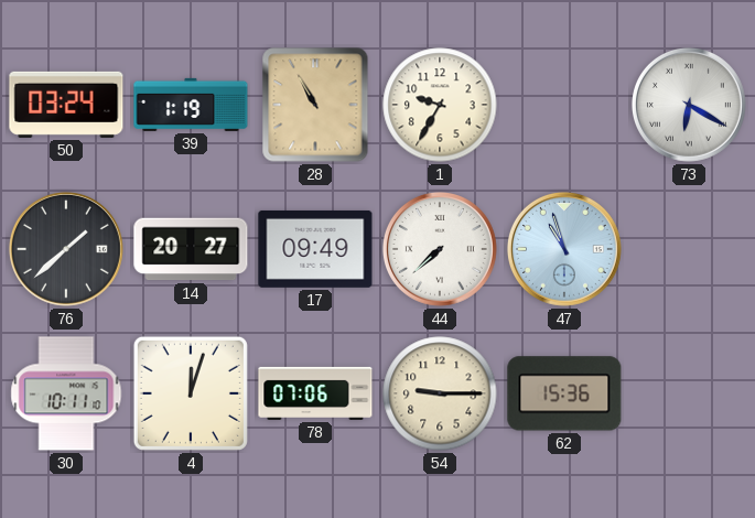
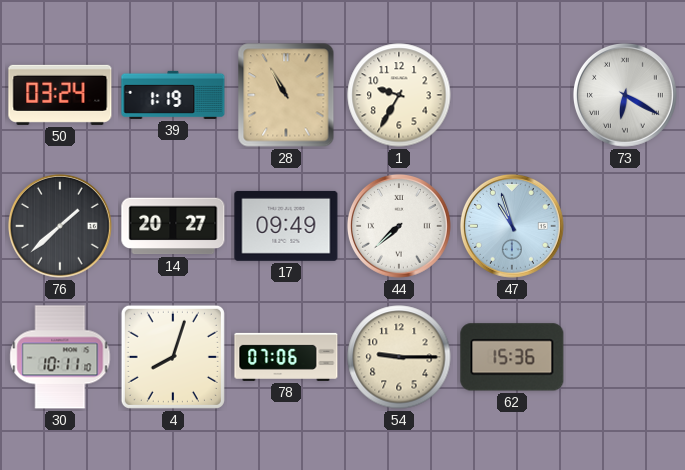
4: 12:03 -> 8:03 (173, 357)
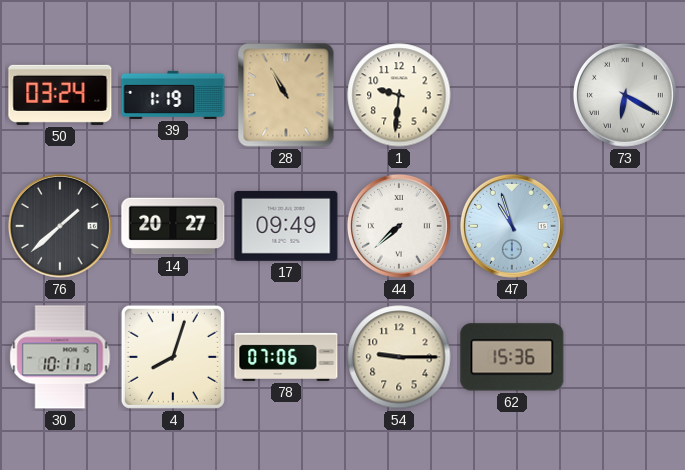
1: 9:35 -> 9:31 (399, 95)
